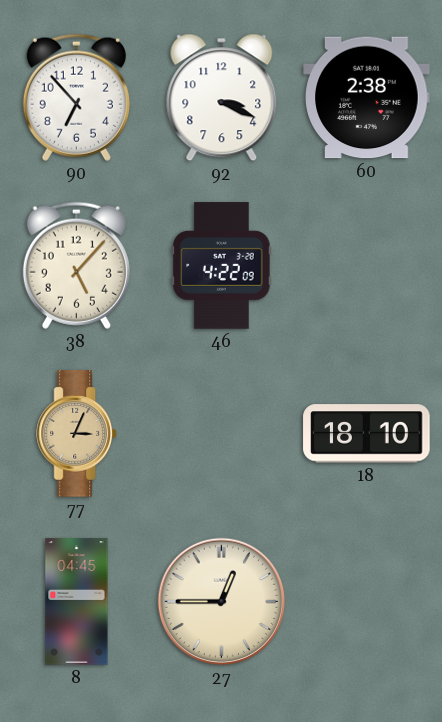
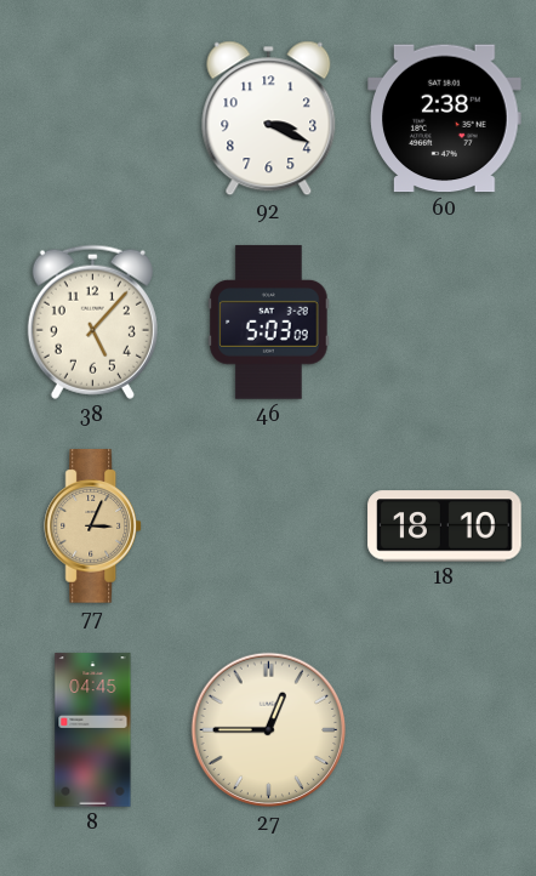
90: 6:53 -> none (76, 97)
46: 4:22 -> 5:03 (269, 323)
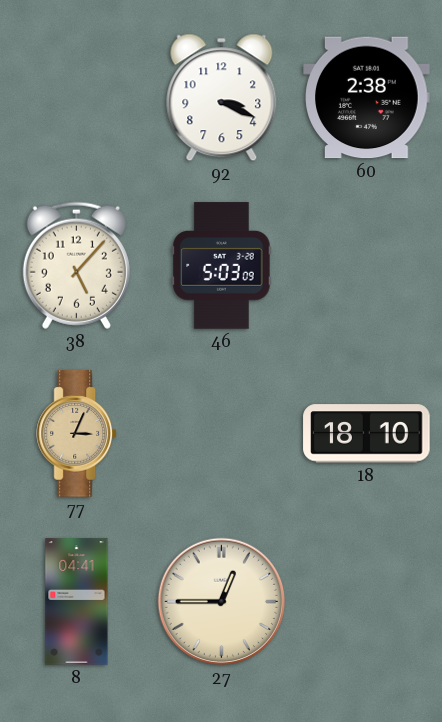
8: 04:45 -> 04:41 (77, 602)
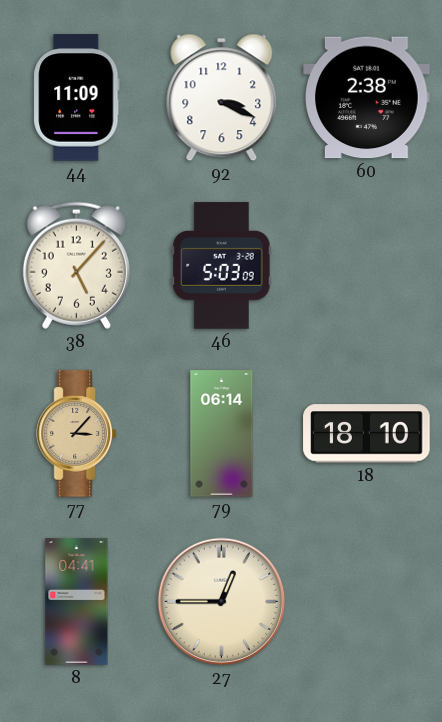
44: none -> 11:09 (77, 98)
77: 3:04 -> 3:07 (76, 434)
79: none -> 06:14 (222, 434)
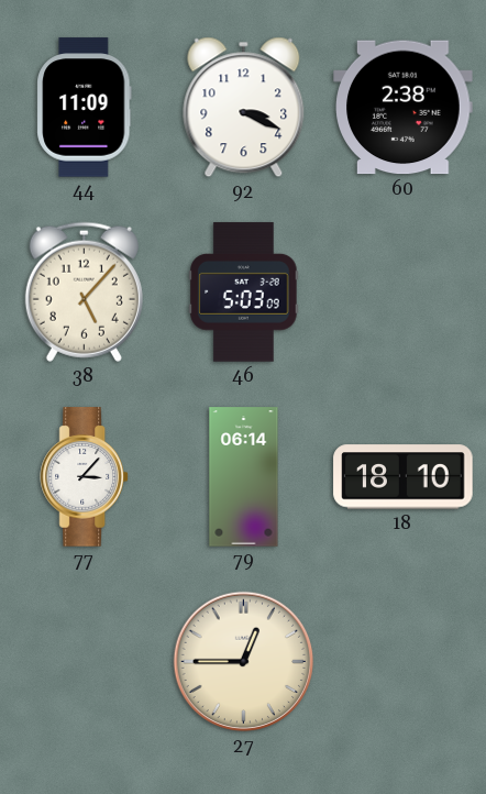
77 dial: champagne -> white (84, 477)
8: 04:41 -> none (77, 602)
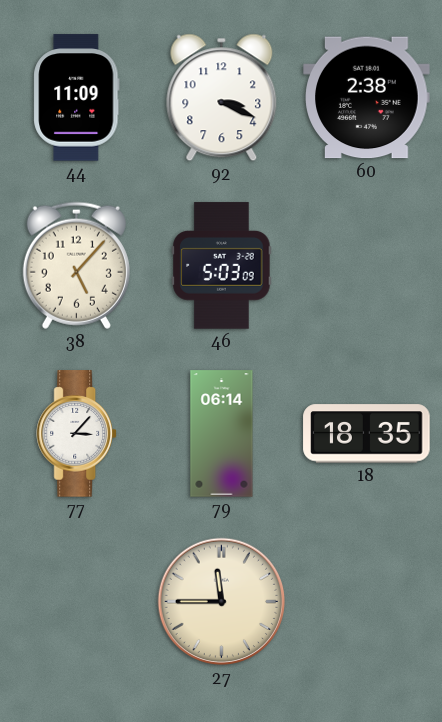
18: 18:10 -> 18:35 (367, 434)
27: 12:45 -> 11:45 (222, 602)
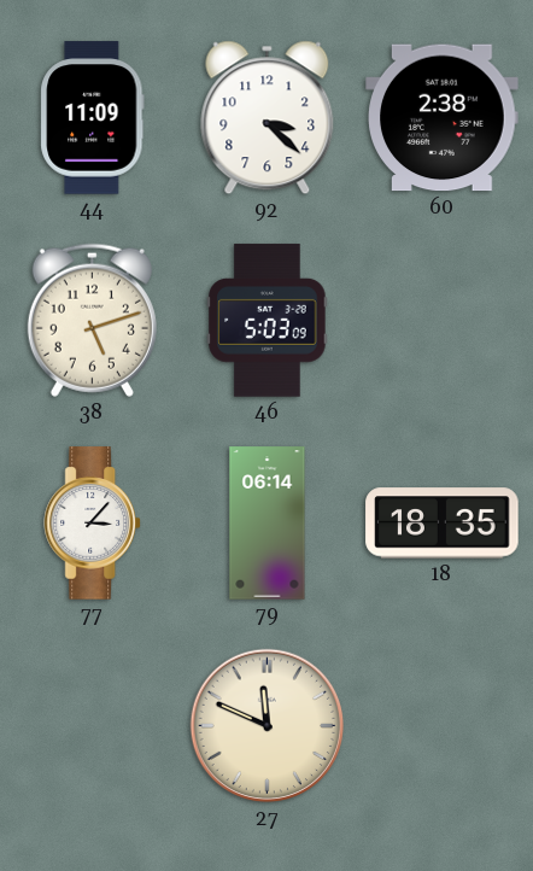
92: 3:19 -> 3:22 (268, 118)
38: 5:07 -> 5:12 (92, 320)
27: 11:45 -> 11:49 (268, 726)
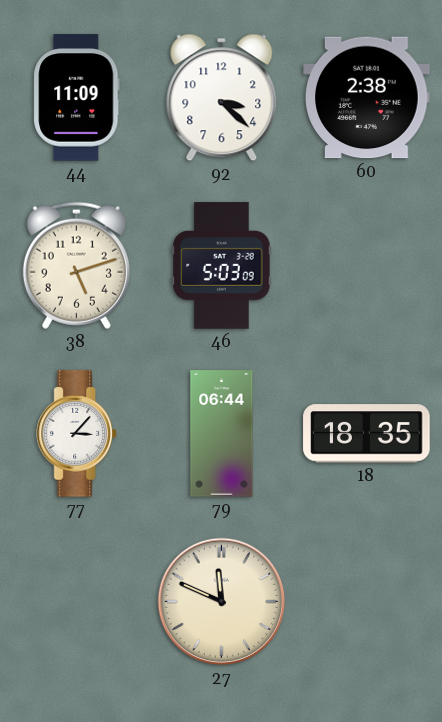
79: 06:14 -> 06:44 (222, 434)
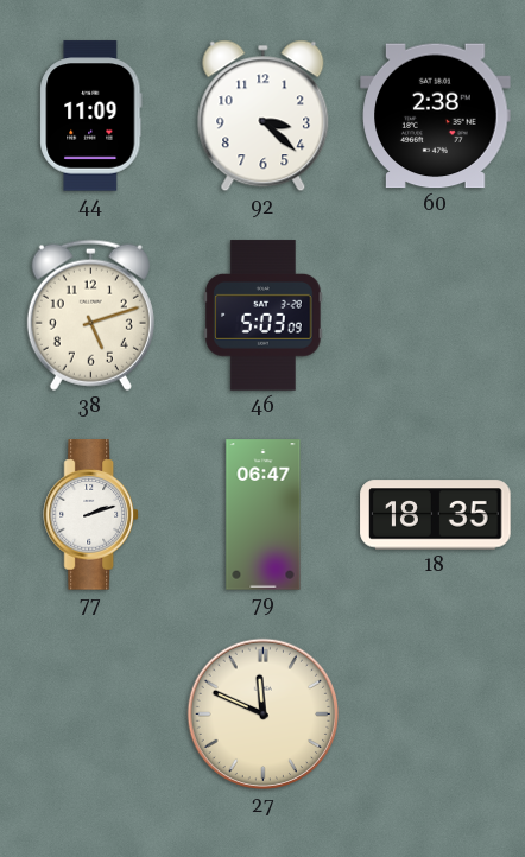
77: 3:07 -> 2:12 (90, 515)
79: 06:44 -> 06:47 (264, 515)
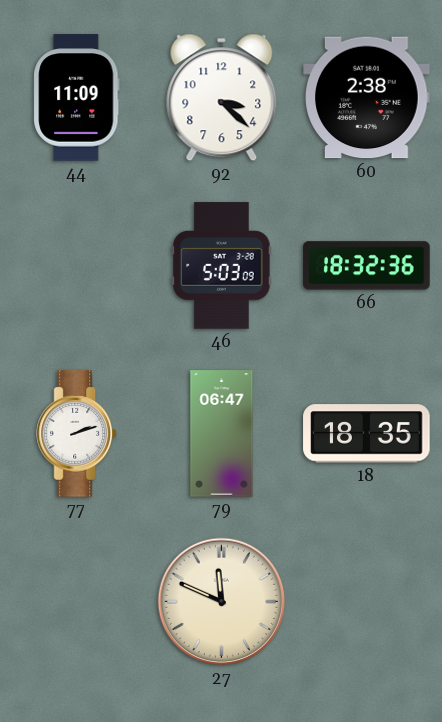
38: 5:12 -> none (90, 315)
66: none -> 18:32 (367, 266)
